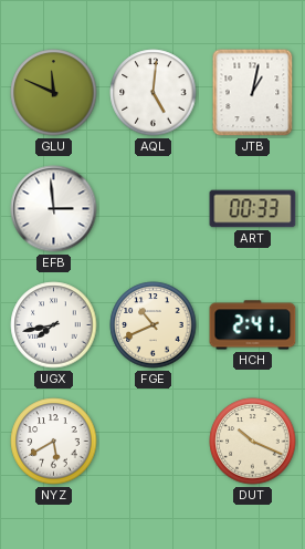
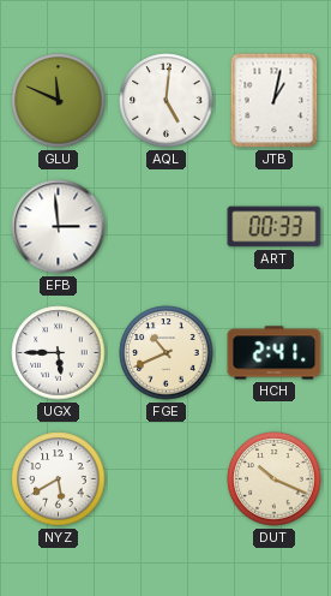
UGX: 7:43 -> 5:45 (59, 353)
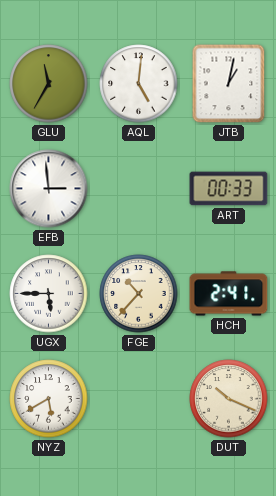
GLU: 11:49 -> 11:35 (49, 84)
FGE: 10:41 -> 10:37 (139, 294)
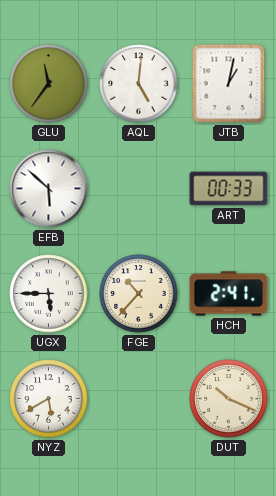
GLU: 11:35 -> 11:36 (49, 84)
EFB: 2:59 -> 5:52 (49, 189)
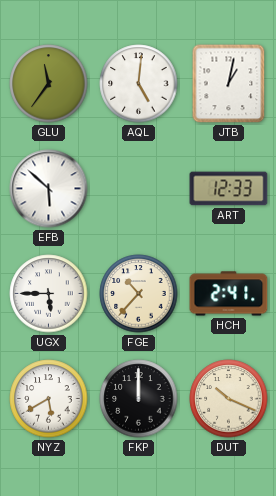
ART: 00:33 -> 12:33 (229, 189)
FKP: none -> 12:00 (139, 399)
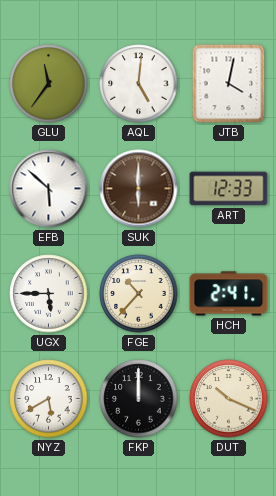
JTB: 1:02 -> 4:02 (229, 84)
SUK: none -> 6:00 (139, 189)
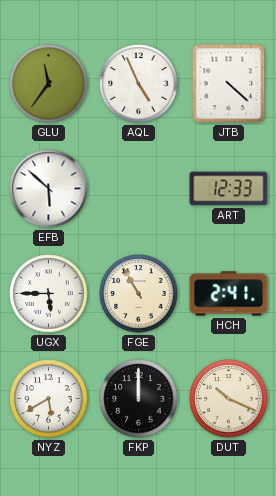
AQL: 5:01 -> 4:56 (139, 84)
JTB: 4:02 -> 4:22 (229, 84)
SUK: 6:00 -> none (139, 189)
FGE: 10:37 -> 10:55 (139, 294)
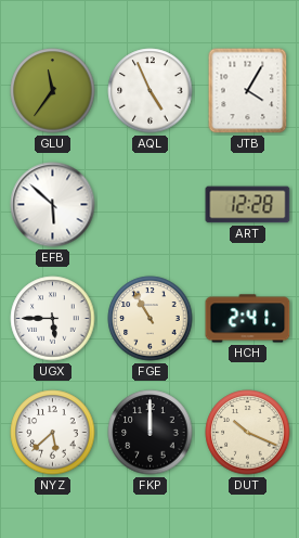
JTB: 4:22 -> 4:05 (248, 91)
ART: 12:33 -> 12:28 (248, 205)
NYZ: 5:40 -> 5:38 (53, 433)
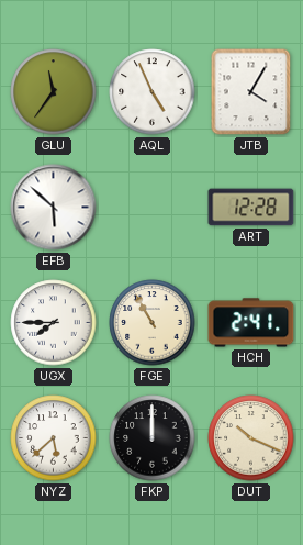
UGX: 5:45 -> 7:45 (54, 323)
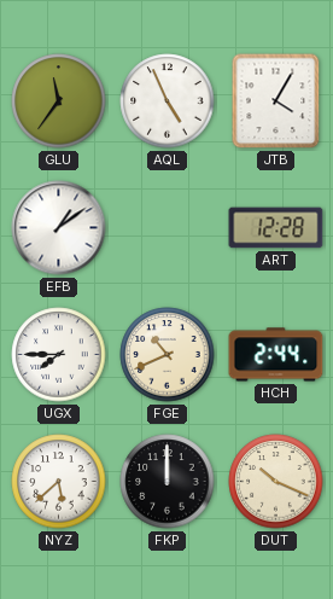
EFB: 5:52 -> 1:09 (59, 228)
FGE: 10:55 -> 10:41 (168, 355)
HCH: 2:41 -> 2:44 (276, 355)
